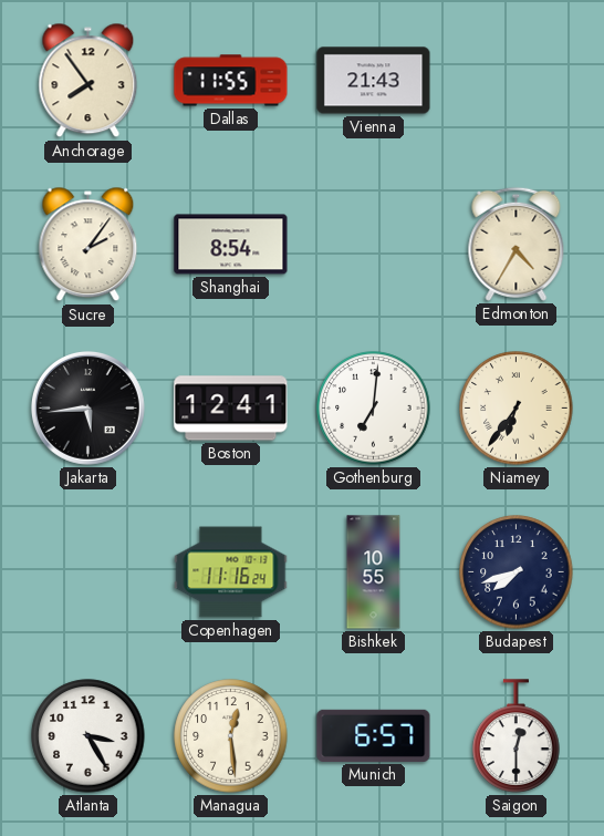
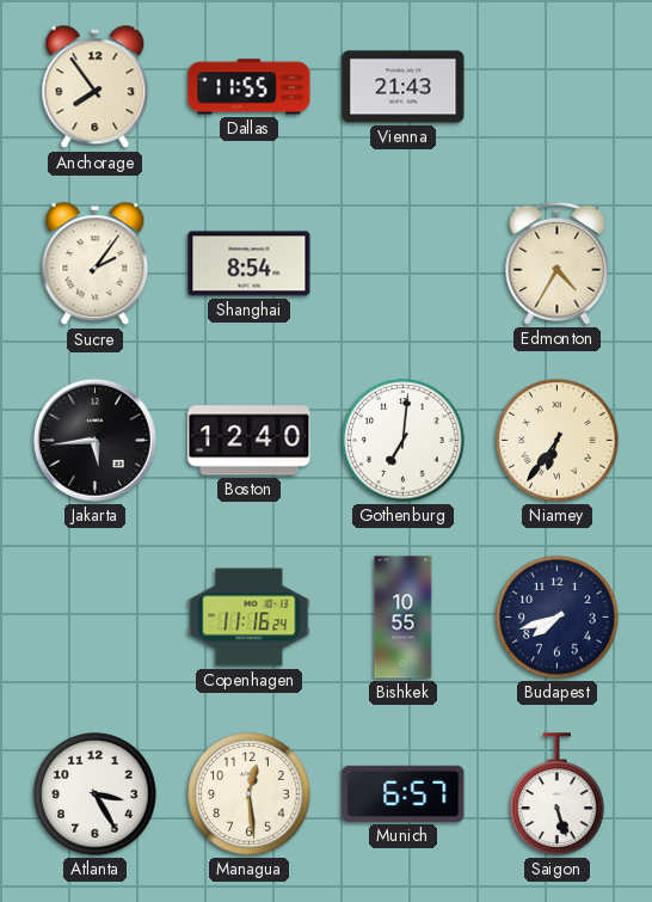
Boston: 12:41 -> 12:40 (250, 441)
Saigon: 12:30 -> 5:27 (558, 794)
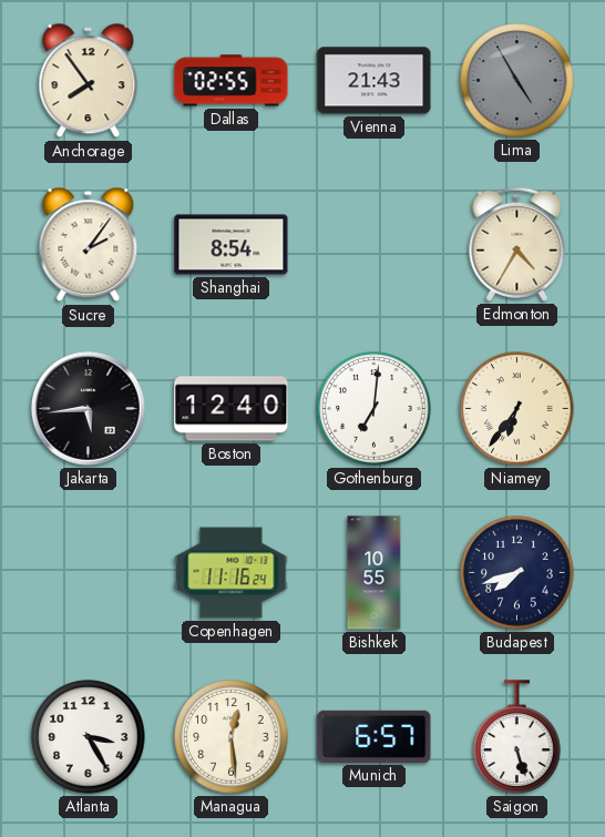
Dallas: 11:55 -> 02:55 (232, 81)
Lima: none -> 4:55 (517, 81)
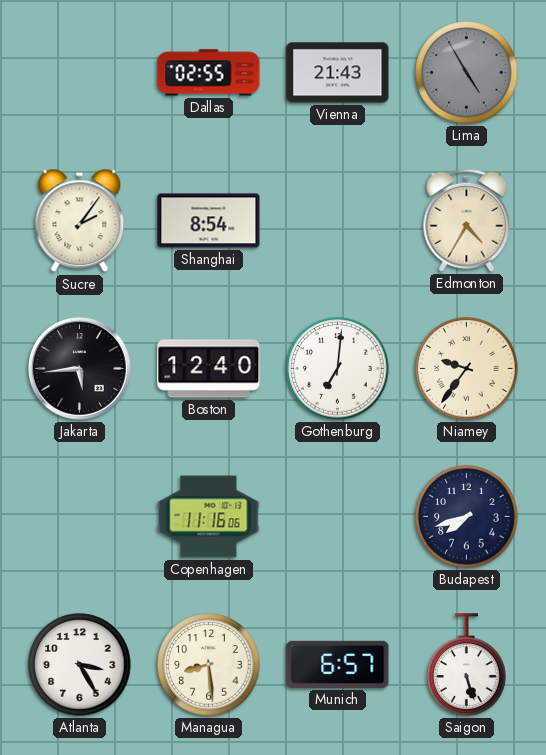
Anchorage: 7:54 -> none (89, 81)
Niamey: 6:36 -> 9:36 (467, 369)
Copenhagen: 11:16:24 -> 11:16:06 (209, 517)
Bishkek: 10:55 -> none (375, 573)
Managua: 12:29 -> 8:29 (209, 665)
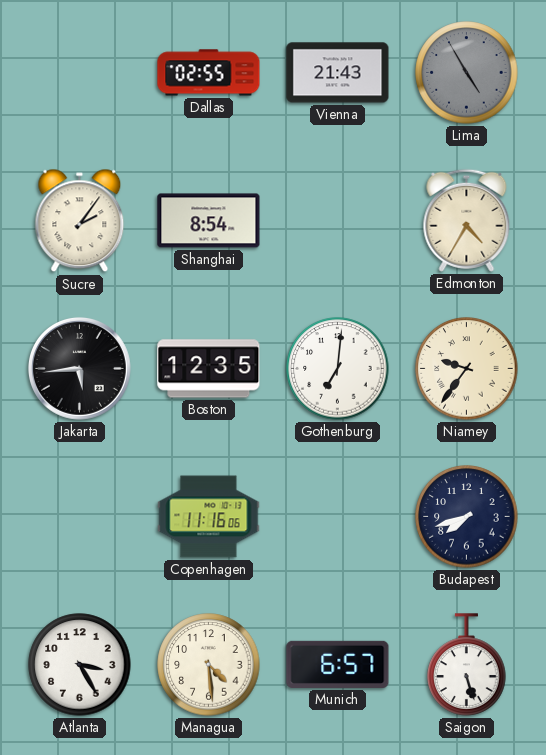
Boston: 12:40 -> 12:35 (209, 369)
Managua: 8:29 -> 4:29 (209, 665)
